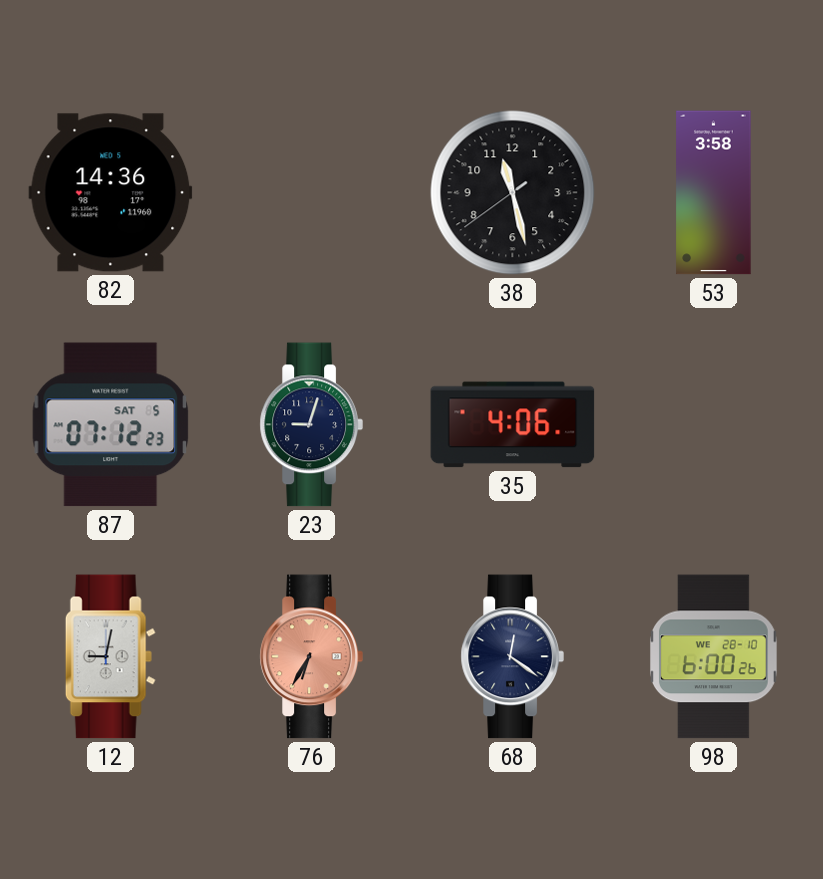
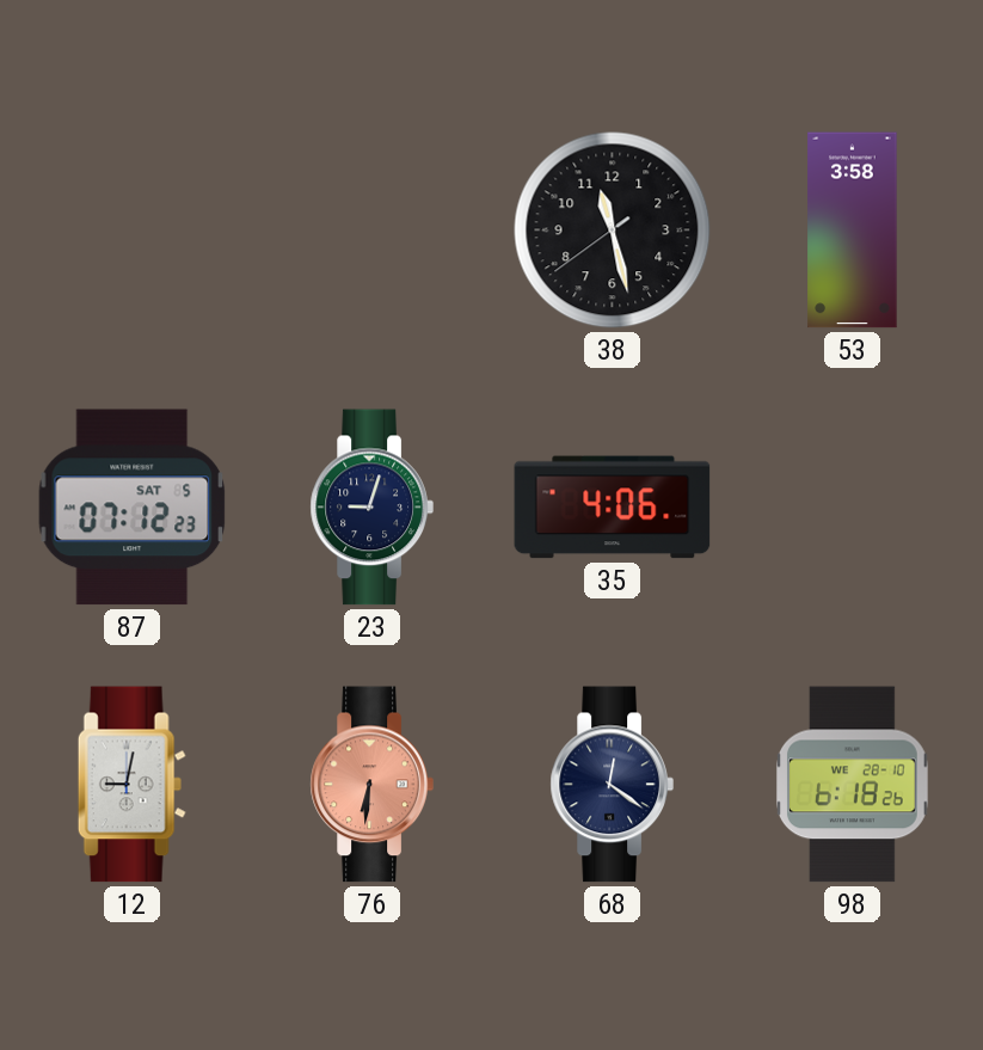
82: 14:36 -> none (111, 193)
76: 6:35 -> 6:31 (371, 785)
98: 6:00 -> 6:18 (853, 785)
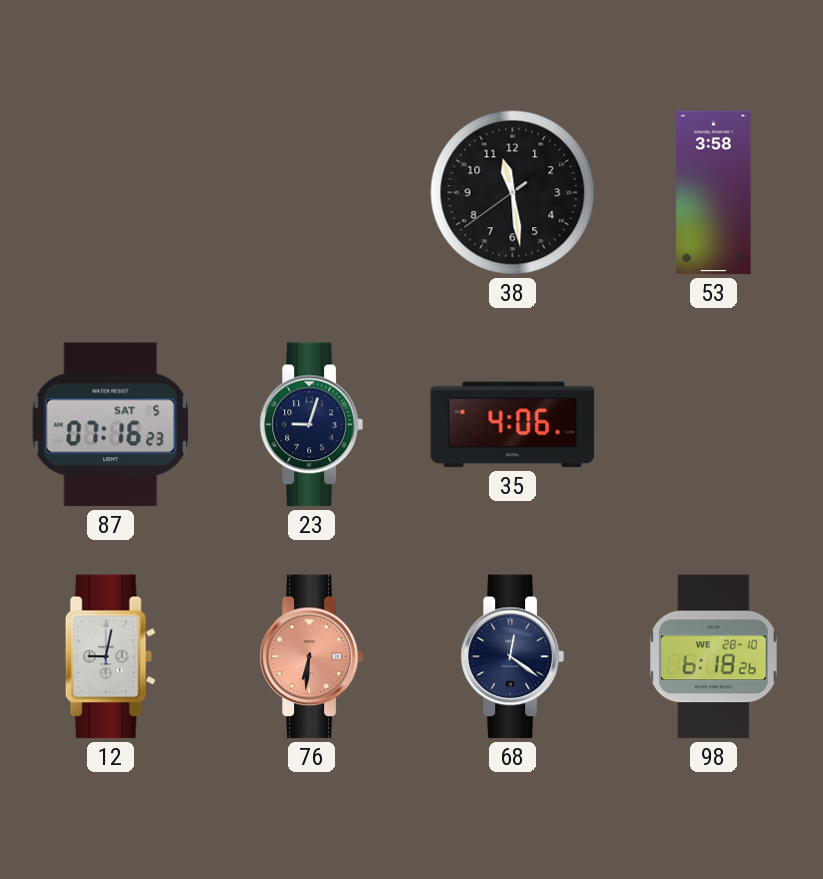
38: 11:27 -> 11:28 (513, 193)
87: 07:12 -> 07:16 (111, 425)
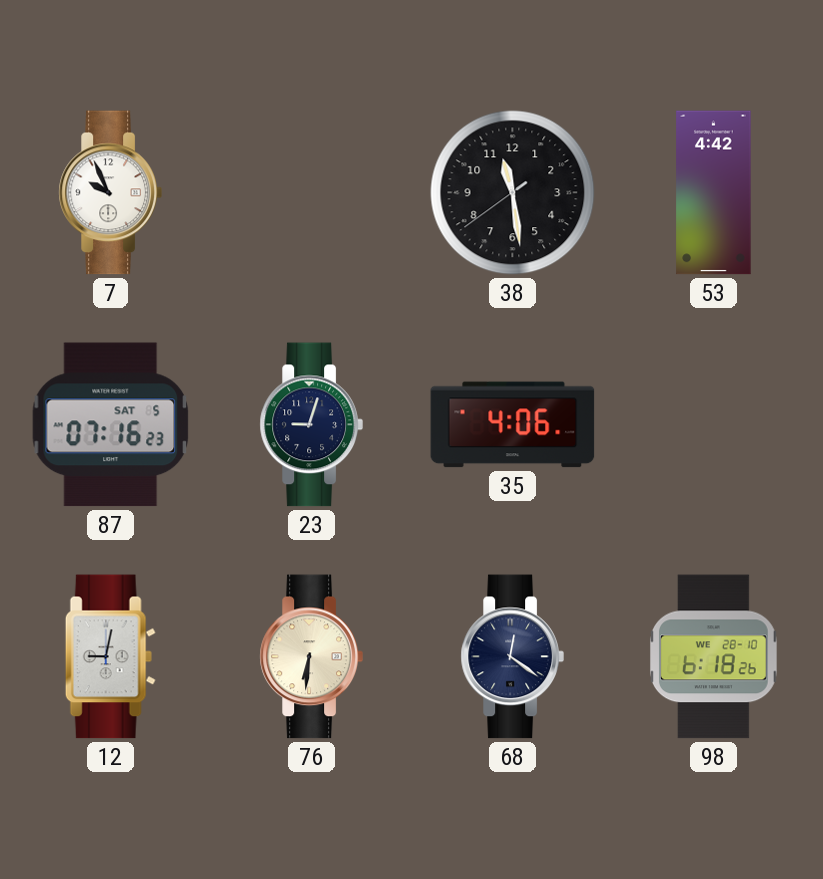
7: none -> 9:56 (110, 193)
53: 3:58 -> 4:42 (714, 193)
76 dial: salmon -> cream (311, 657)
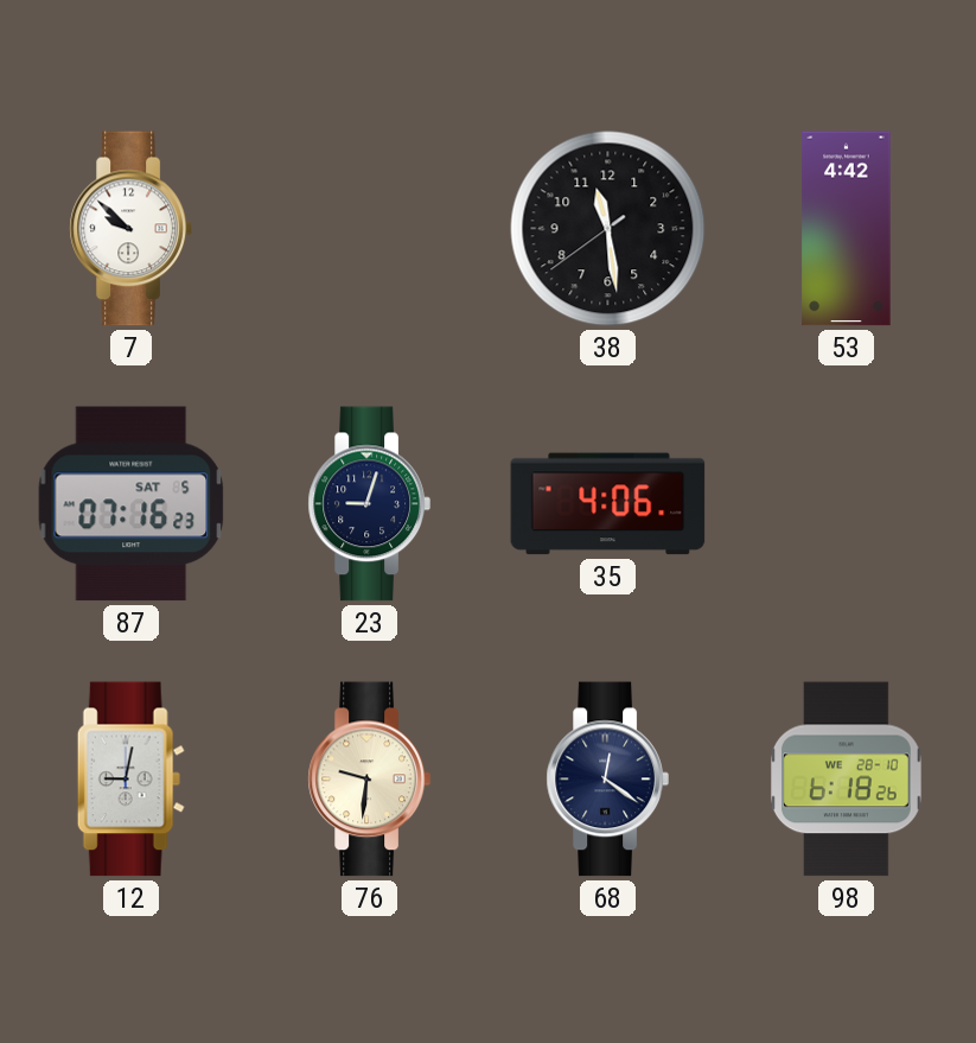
7: 9:56 -> 9:52 (130, 229)
76: 6:31 -> 9:31 (369, 780)
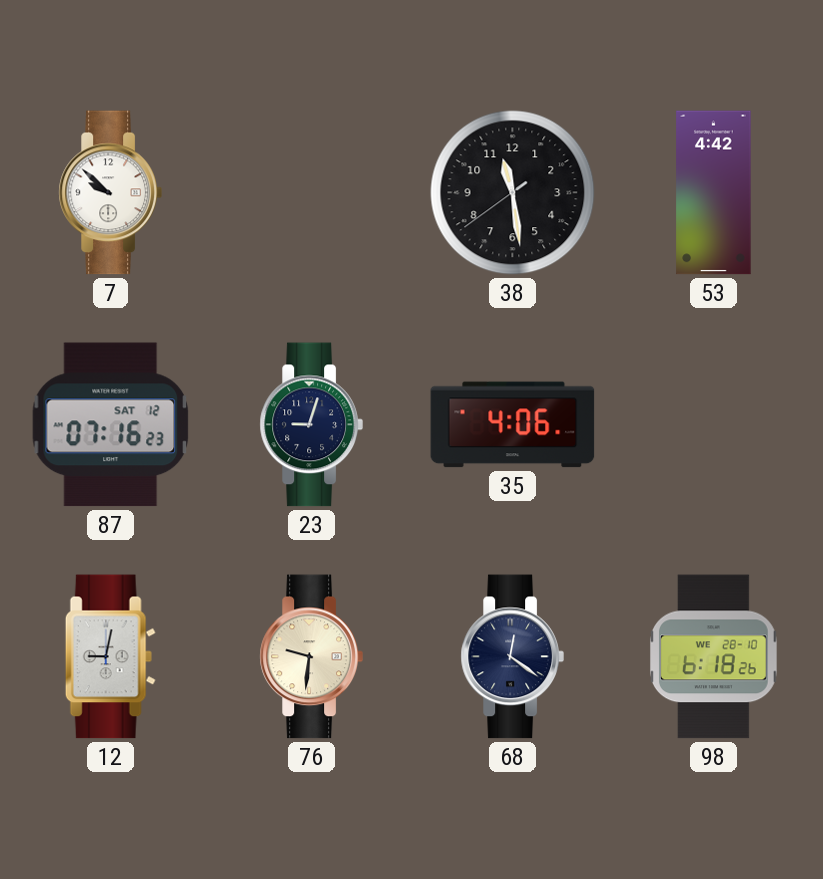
87 date: SAT 5 -> SAT 12 (111, 425)
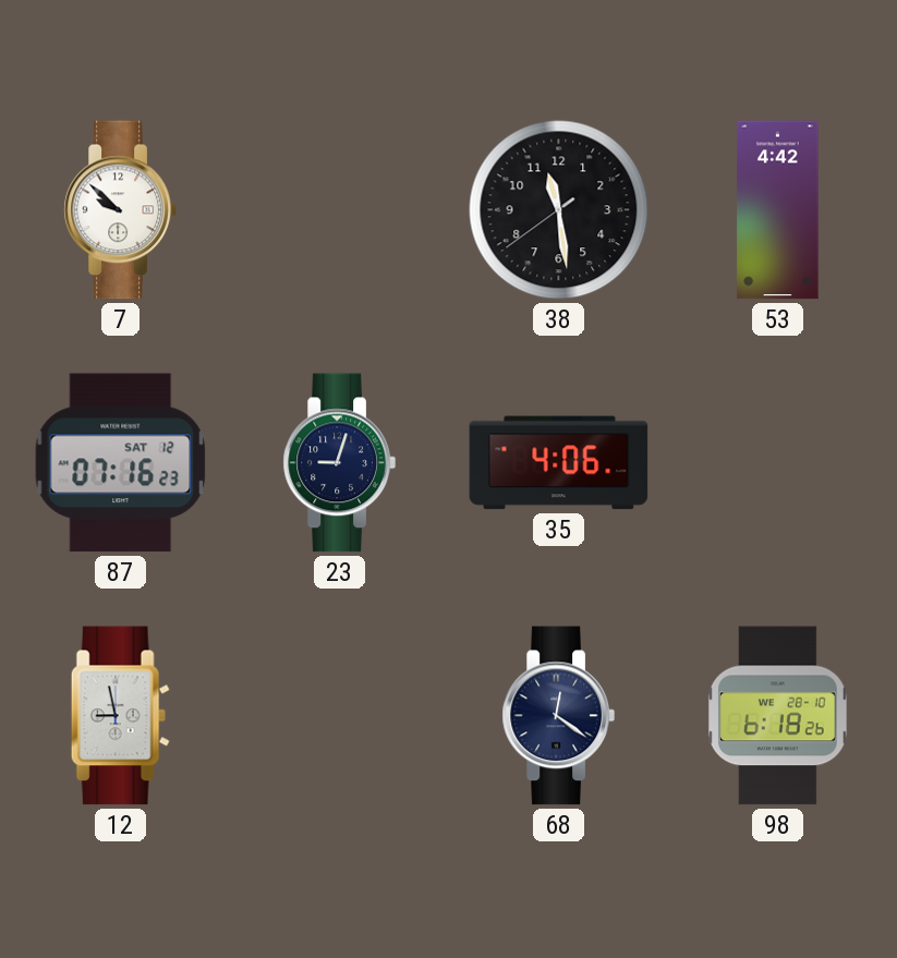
12: 9:02 -> 8:58 (120, 716)
76: 9:31 -> none (311, 657)
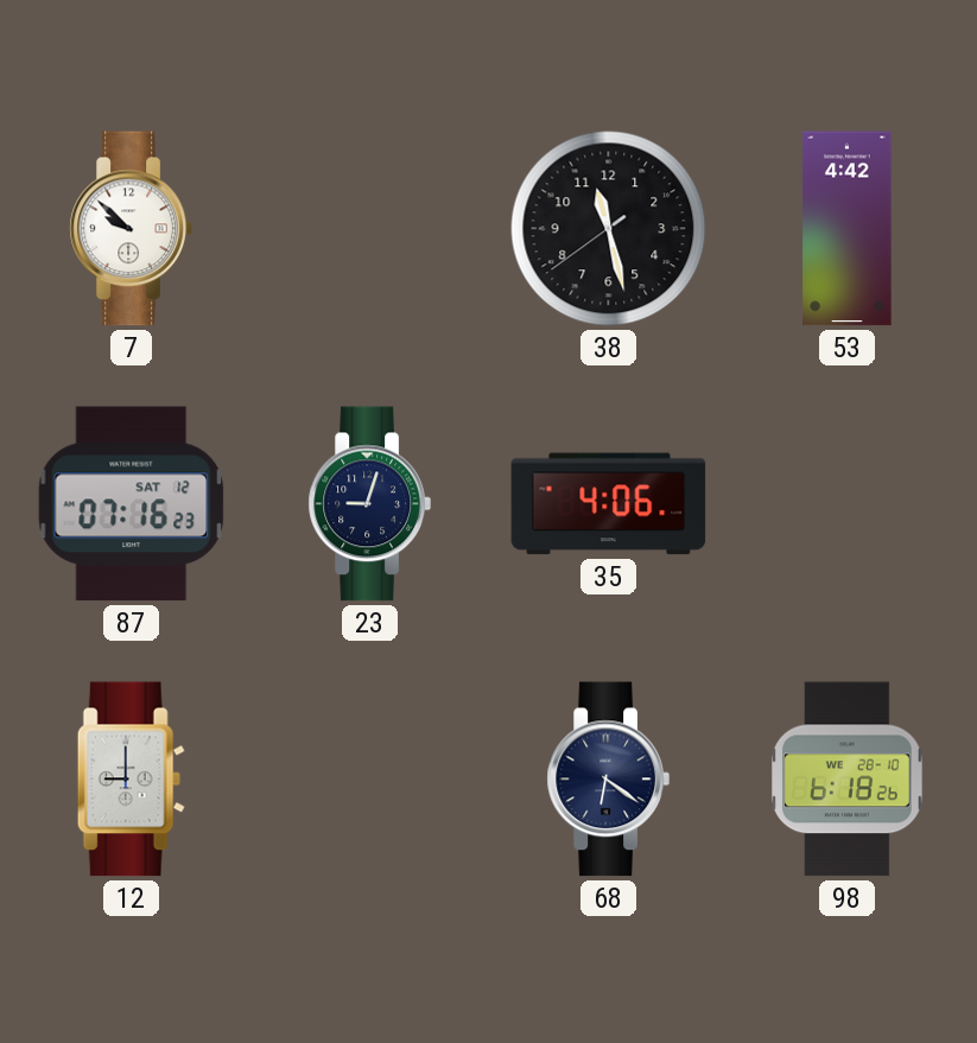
38: 11:28 -> 11:27 (609, 229)
12: 8:58 -> 9:00 (131, 780)
68: 12:21 -> 6:21 (608, 780)
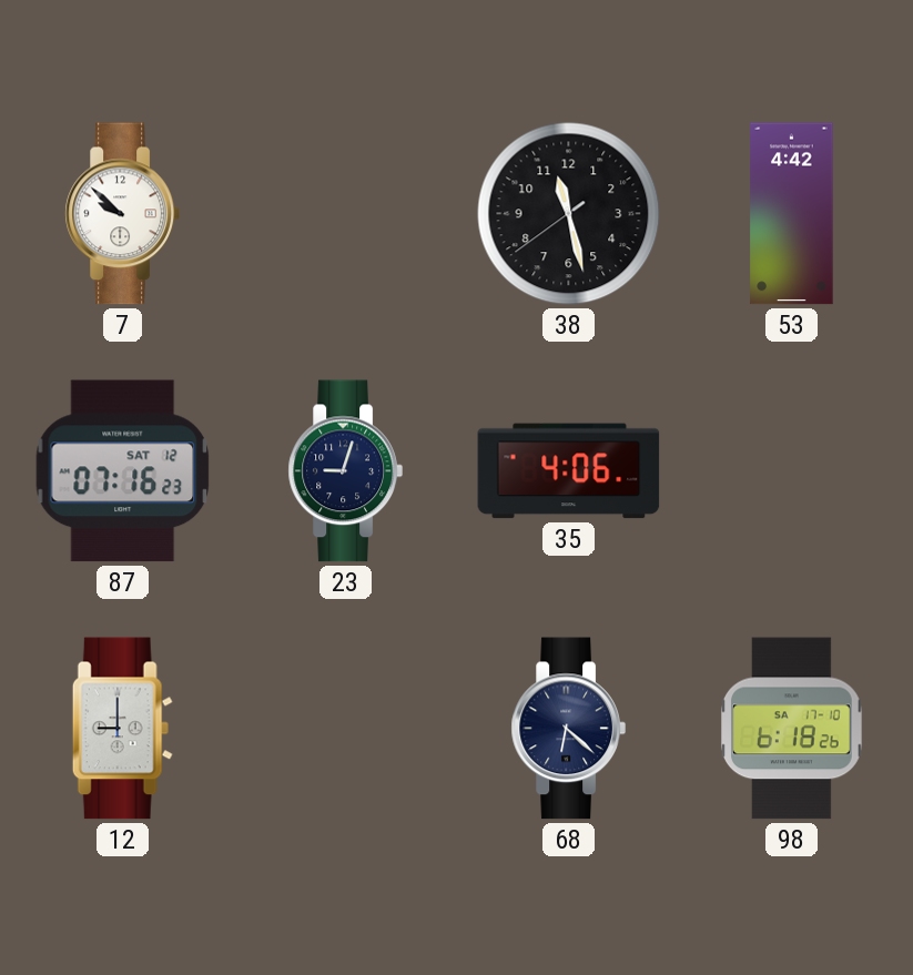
68: 6:21 -> 6:22 (568, 729)
98 date: WE 28-10 -> SA 17-10 (792, 729)
